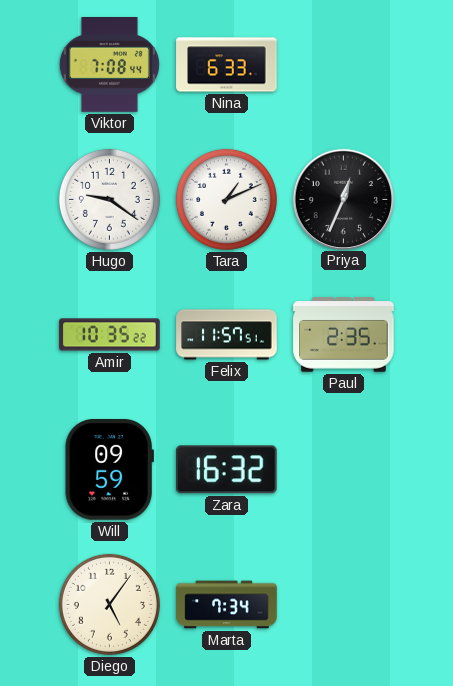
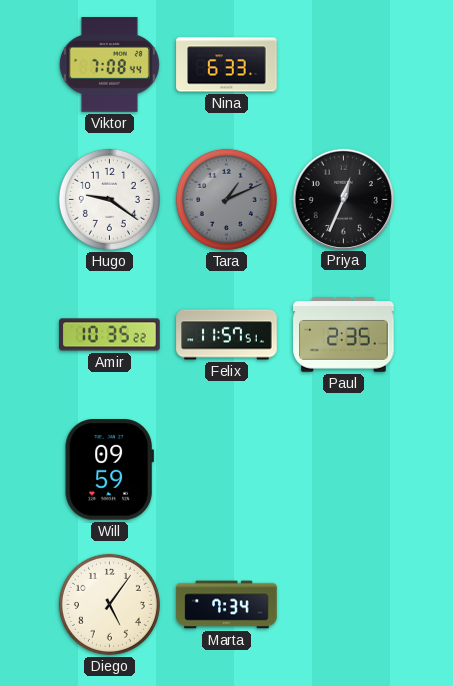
Tara dial: white -> grey (226, 199)
Zara: 16:32 -> none (226, 470)
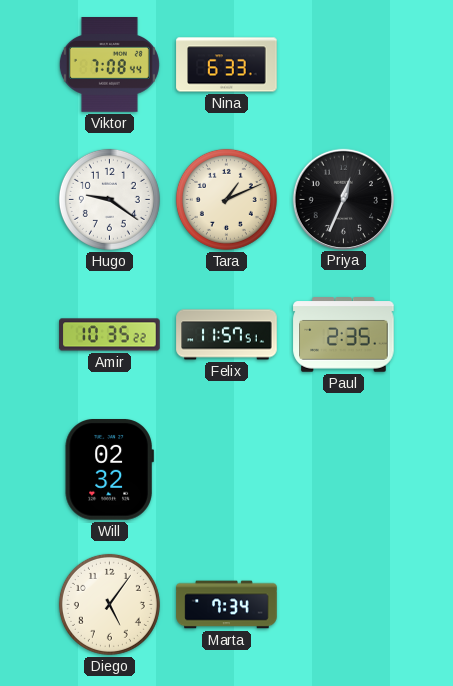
Tara dial: grey -> cream (226, 199)
Will: 09:59 -> 02:32 (109, 470)
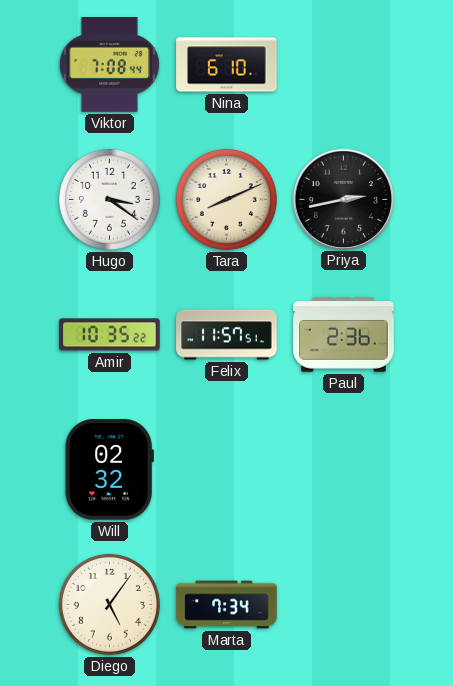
Nina: 6:33 -> 6:10 (227, 65)
Hugo: 9:21 -> 3:21 (109, 199)
Tara: 1:11 -> 8:11 (226, 199)
Priya: 12:34 -> 2:43 (343, 199)
Paul: 2:35 -> 2:36 (344, 335)
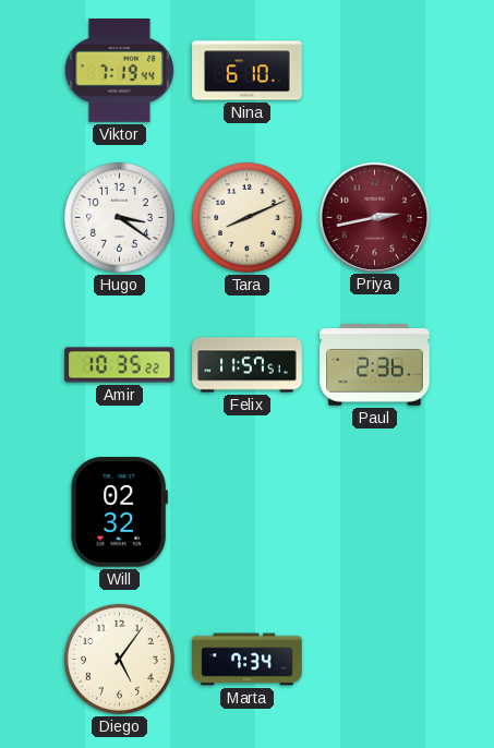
Viktor: 7:08 -> 7:19 (119, 71)
Priya dial: black -> burgundy (374, 217)
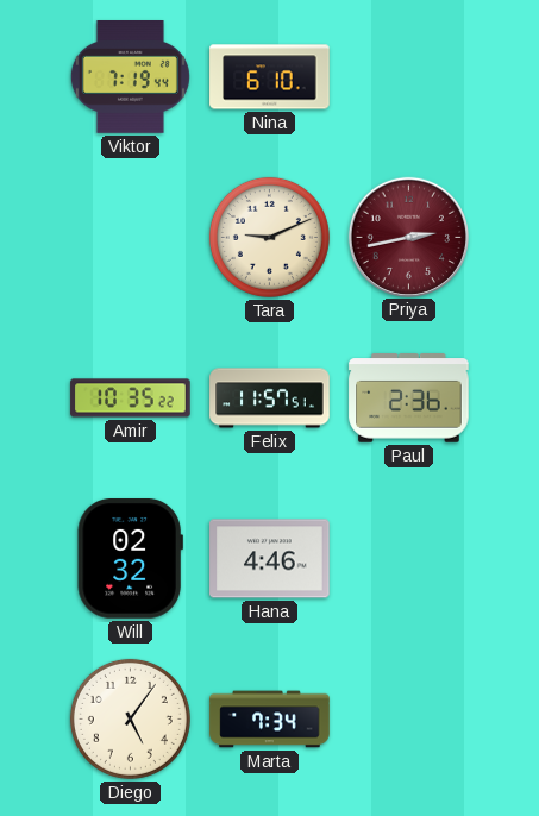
Hugo: 3:21 -> none (119, 217)
Tara: 8:11 -> 9:11 (269, 237)
Hana: none -> 4:46 (270, 559)
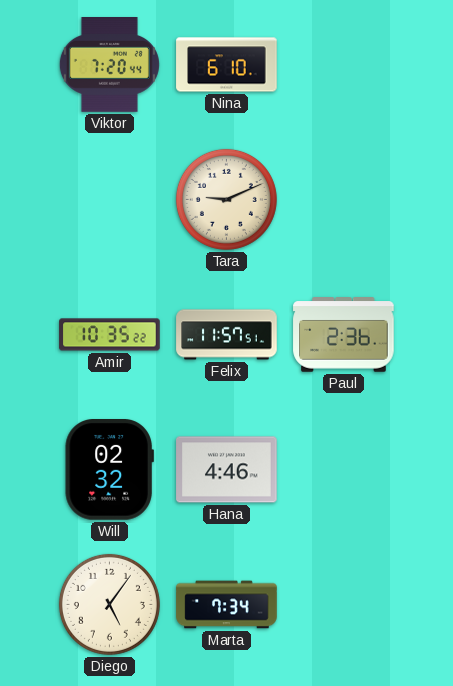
Viktor: 7:19 -> 7:20 (109, 65)
Priya: 2:43 -> none (408, 237)
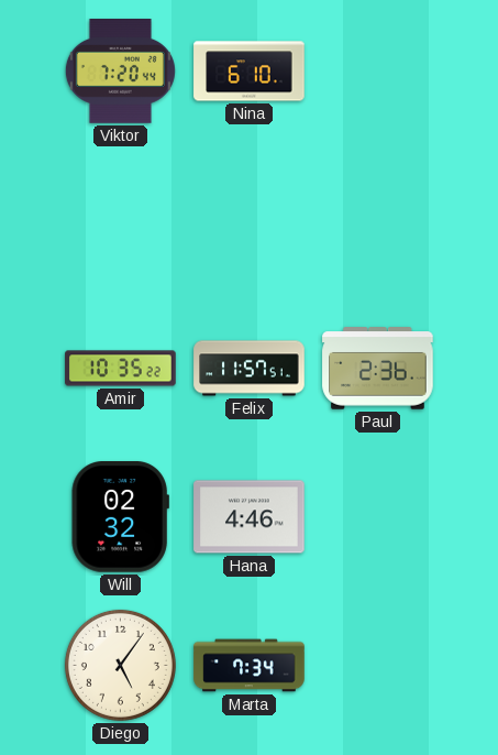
Tara: 9:11 -> none (226, 199)
